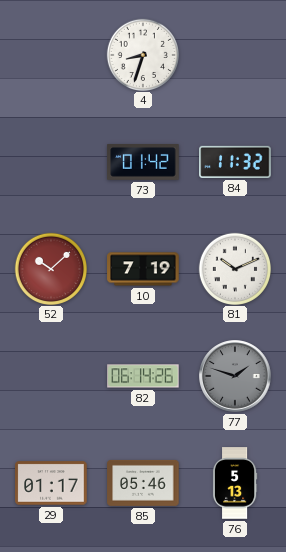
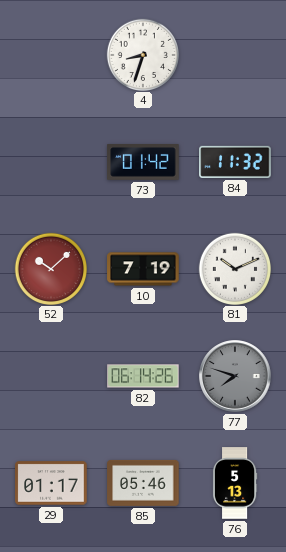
77: 1:48 -> 7:48 (235, 376)
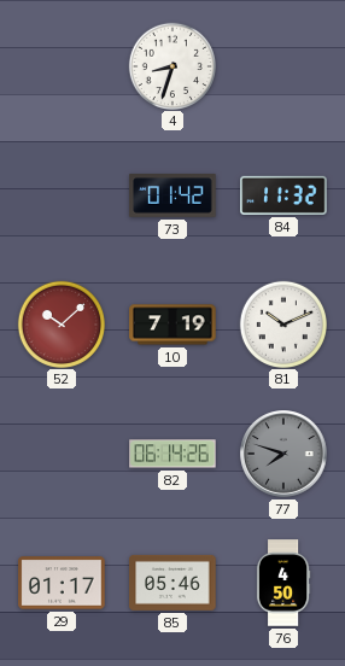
76: 5:13 -> 4:50 (283, 583)
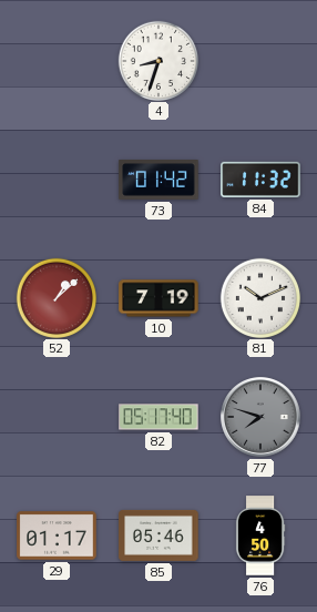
52: 10:08 -> 1:08 (55, 297)
82: 06:14 -> 05:17 (158, 417)
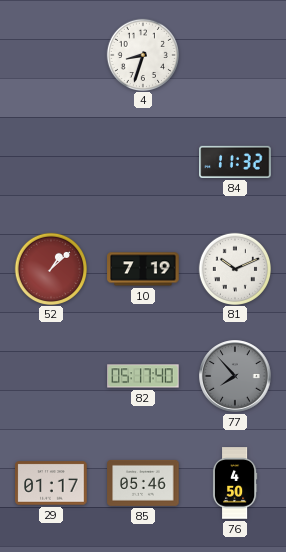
73: 01:42 -> none (158, 181)
77: 7:48 -> 7:53 (235, 376)
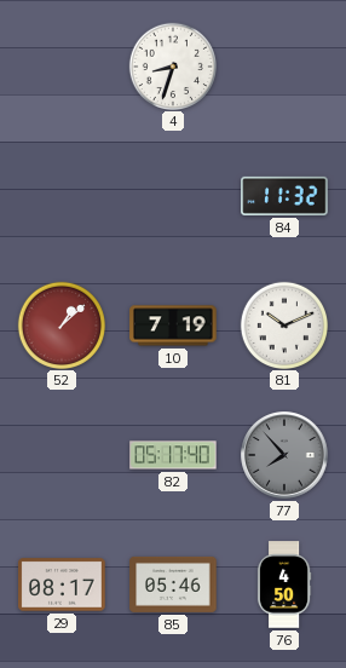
29: 01:17 -> 08:17 (62, 584)
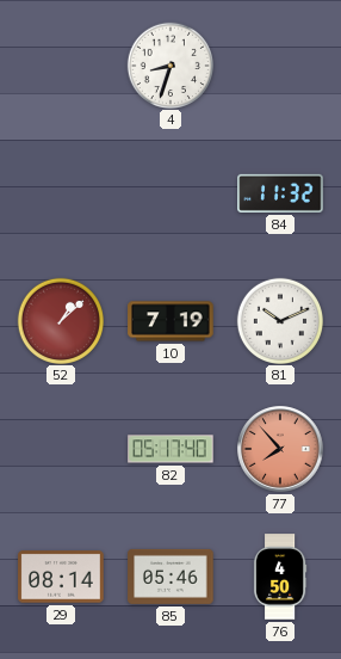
77 dial: grey -> salmon (280, 449)
29: 08:17 -> 08:14 (61, 577)
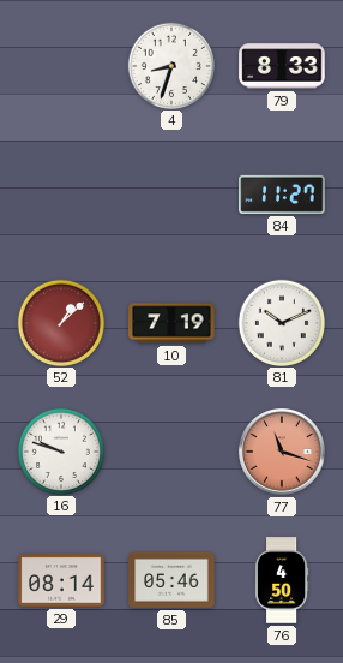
79: none -> 8:33 (282, 66)
84: 11:32 -> 11:27 (282, 195)
16: none -> 9:48 (60, 450)
82: 05:17 -> none (170, 449)
77: 7:53 -> 11:18 (282, 452)
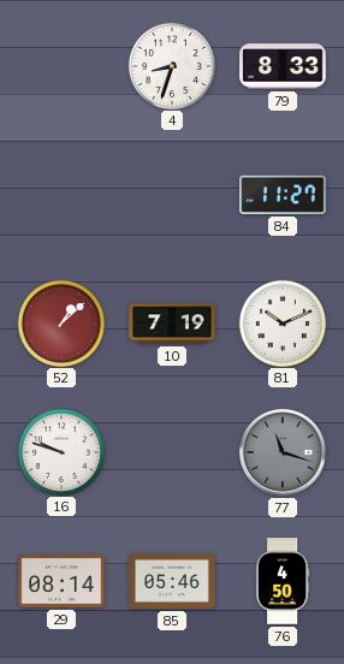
77 dial: salmon -> grey (283, 452)
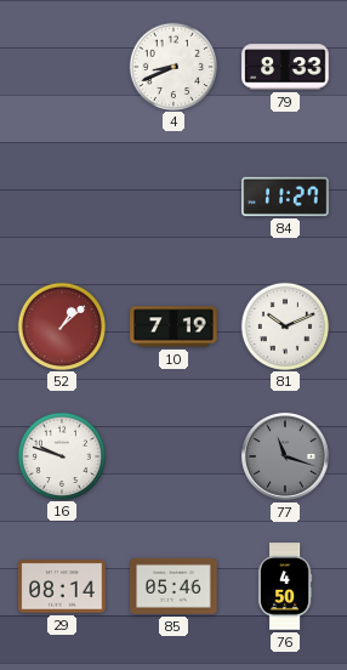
4: 8:33 -> 8:41 (172, 66)
